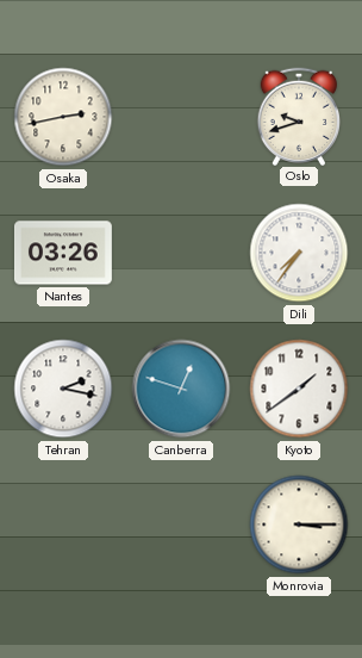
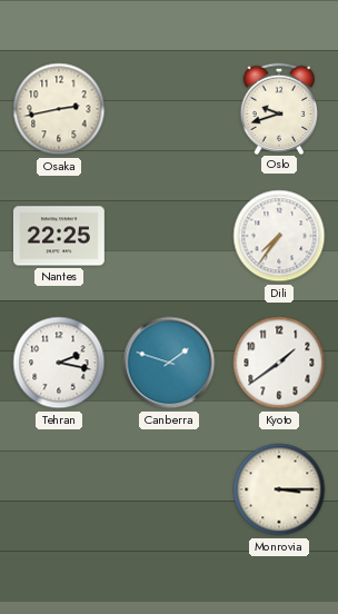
Nantes: 03:26 -> 22:25 (59, 236)
Canberra: 12:48 -> 1:48 (169, 363)
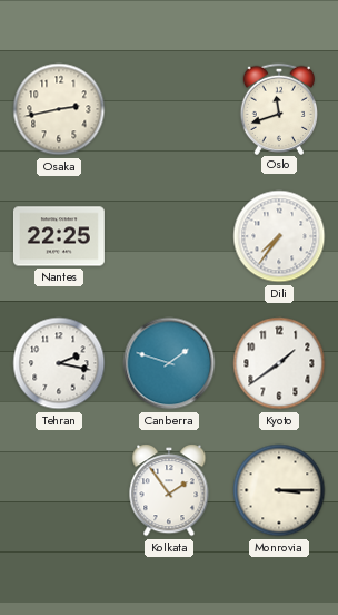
Oslo: 9:42 -> 11:42 (278, 108)
Kolkata: none -> 1:54 (169, 490)
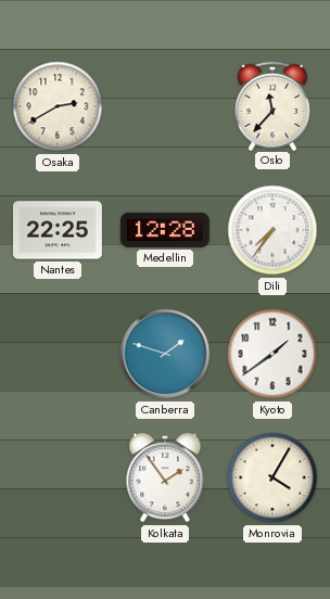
Osaka: 2:43 -> 2:40 (58, 106)
Oslo: 11:42 -> 11:37 (271, 105)
Medellin: none -> 12:28 (165, 230)
Tehran: 2:17 -> none (59, 363)
Monrovia: 3:15 -> 4:05 (272, 477)
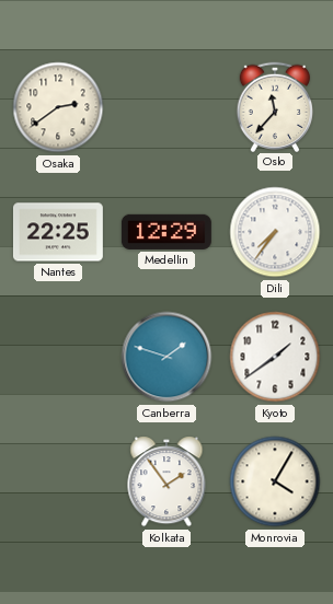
Osaka: 2:40 -> 2:39 (58, 107)
Medellin: 12:28 -> 12:29 (166, 232)
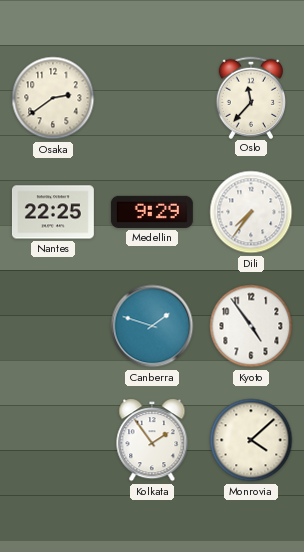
Medellin: 12:29 -> 9:29 (152, 212)
Kyoto: 1:39 -> 4:54 (251, 326)
Monrovia: 4:05 -> 4:08 (251, 440)
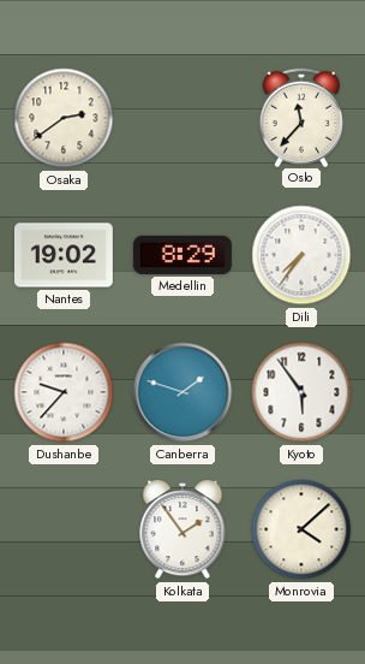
Nantes: 22:25 -> 19:02 (64, 255)
Medellin: 9:29 -> 8:29 (182, 255)
Dushanbe: none -> 9:37 (64, 392)
Kyoto: 4:54 -> 5:54 (301, 392)
